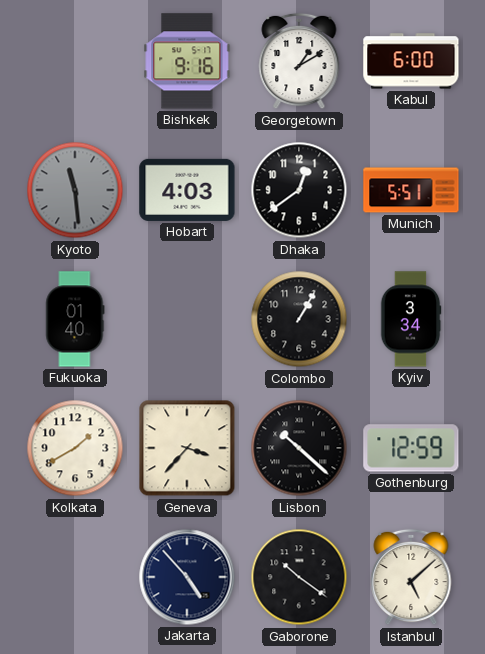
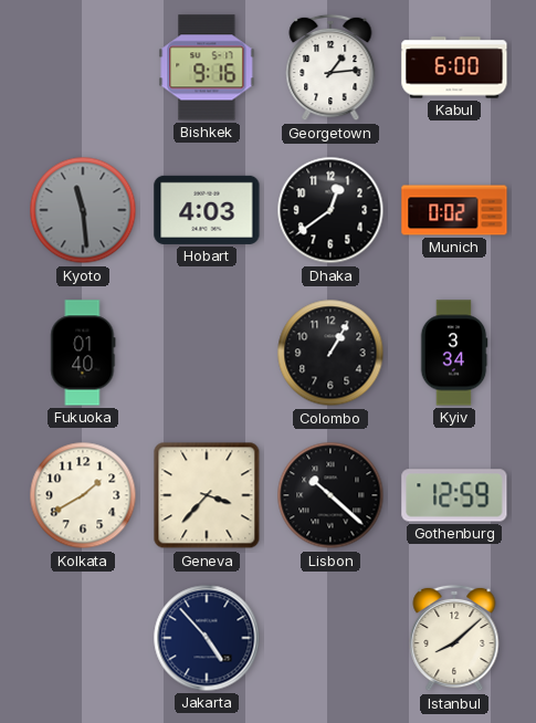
Georgetown: 1:10 -> 1:14 (330, 67)
Munich: 5:51 -> 0:02 (454, 210)
Gaborone: 10:21 -> none (299, 577)
Istanbul: 5:08 -> 8:08 (454, 638)
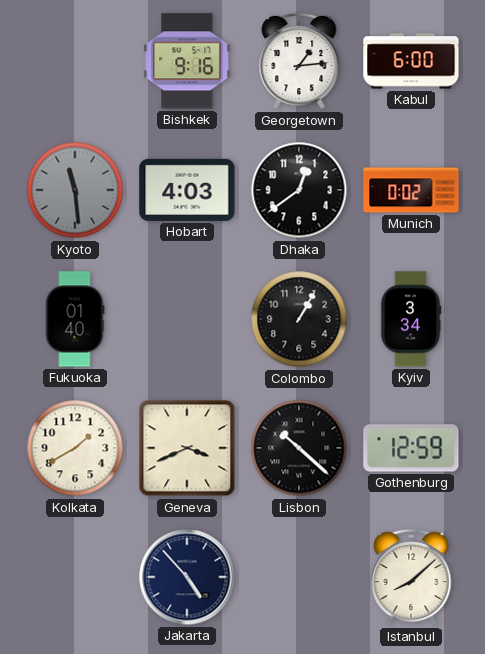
Geneva: 3:37 -> 3:41 (187, 448)
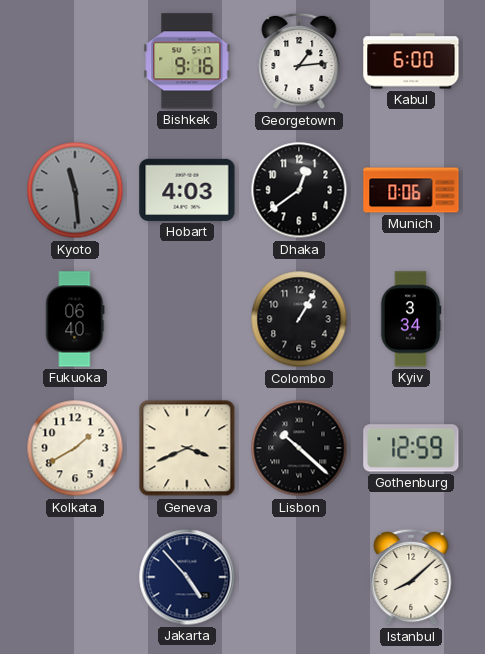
Munich: 0:02 -> 0:06 (411, 190)
Fukuoka: 01:40 -> 06:40 (75, 319)
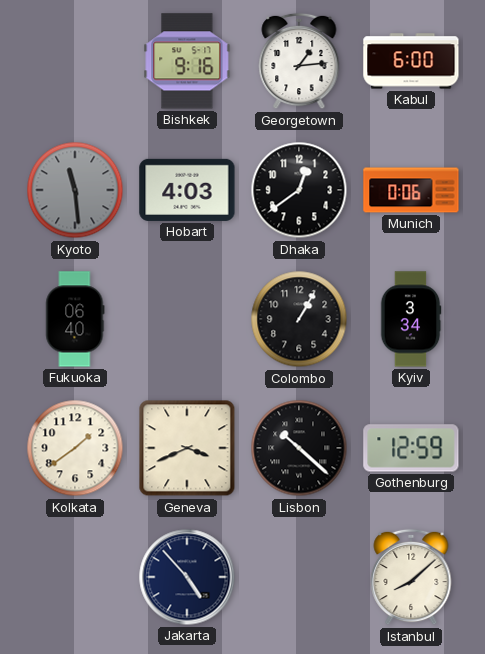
Kolkata: 1:40 -> 1:39 (75, 448)
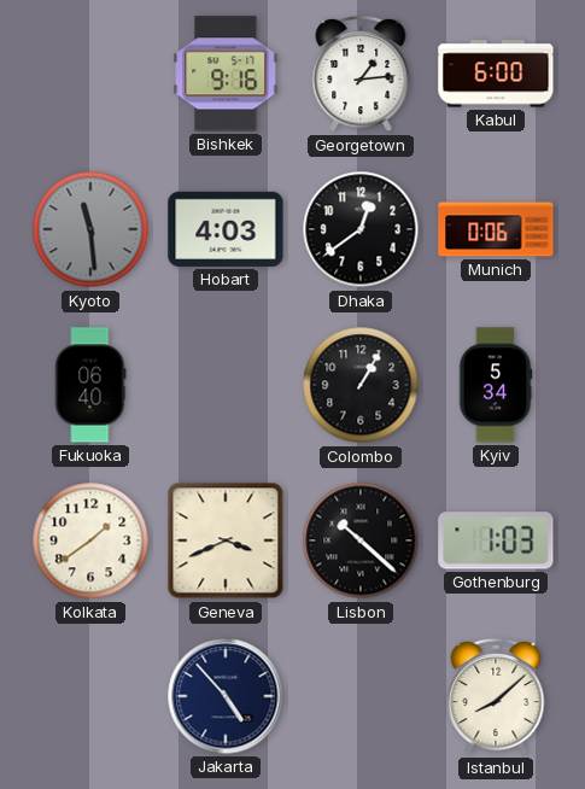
Kyiv: 3:34 -> 5:34 (496, 385)
Gothenburg: 12:59 -> 1:03 (496, 540)
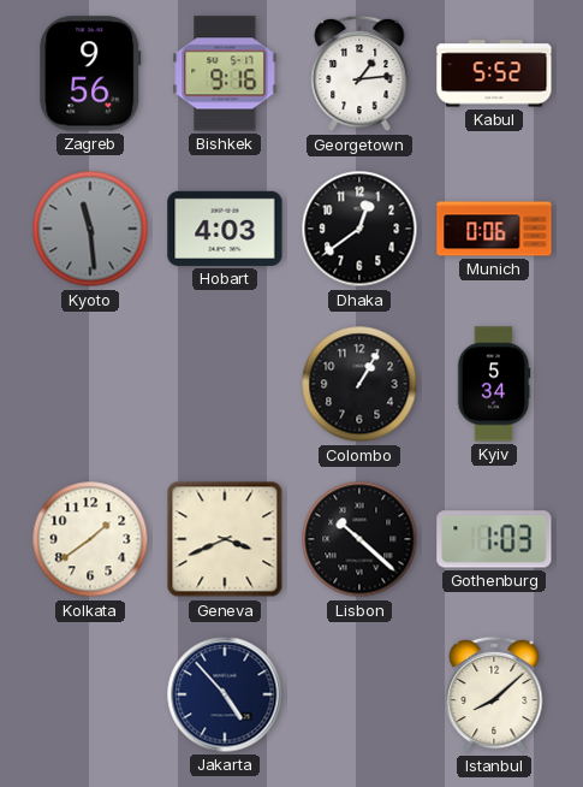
Zagreb: none -> 9:56 (90, 73)
Kabul: 6:00 -> 5:52 (494, 73)
Fukuoka: 06:40 -> none (90, 385)
